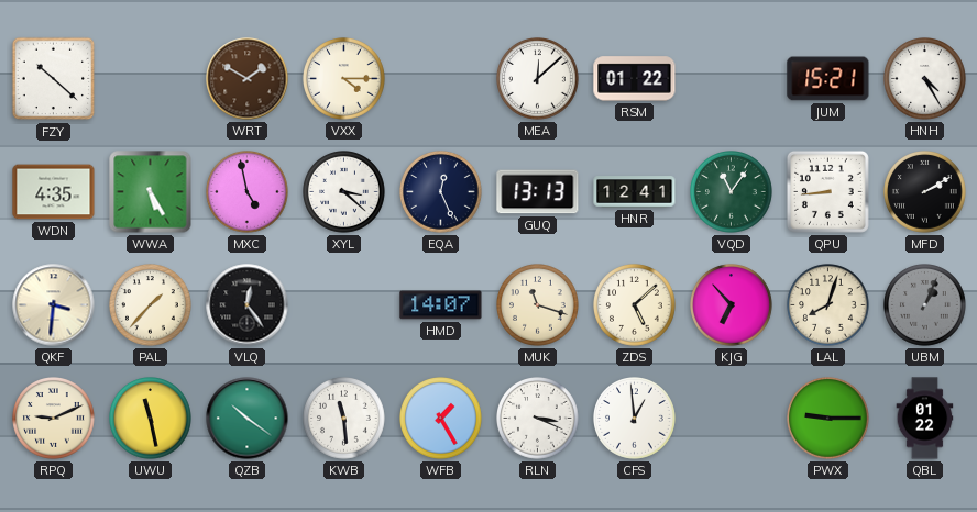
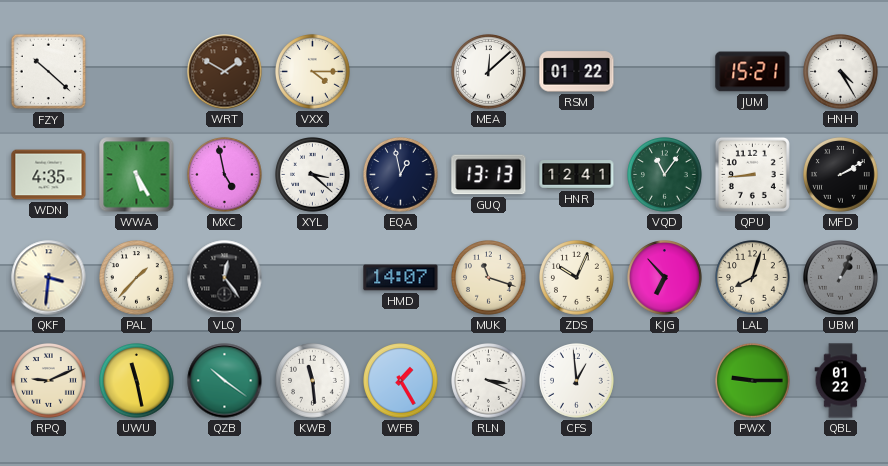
EQA: 12:26 -> 12:58 (401, 175)
ZDS: 5:08 -> 10:04 (577, 278)
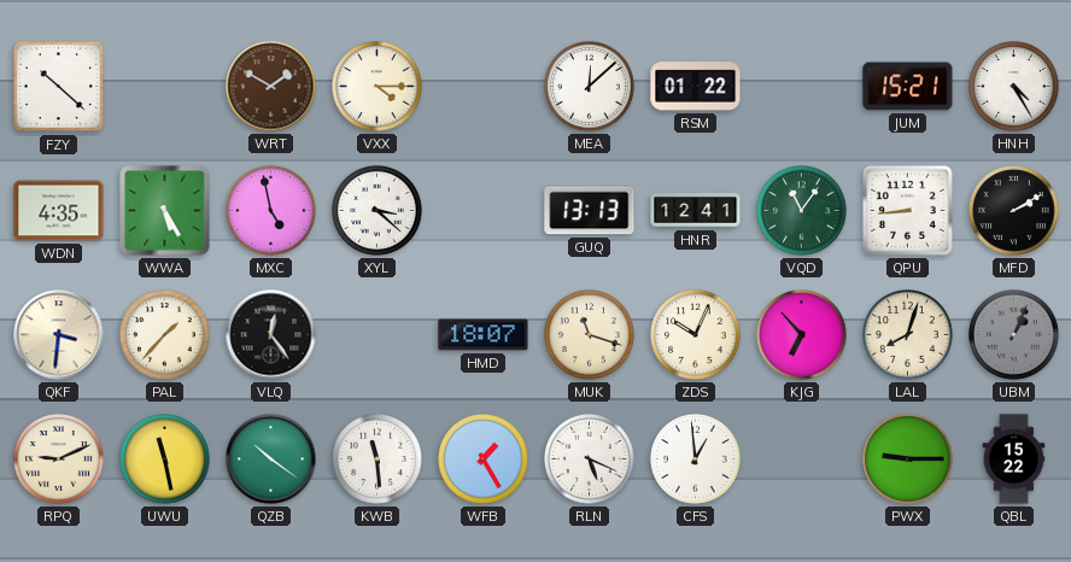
EQA: 12:58 -> none (401, 175)
HMD: 14:07 -> 18:07 (484, 335)
RLN: 3:19 -> 5:19 (590, 459)
QBL: 01:22 -> 15:22 (1014, 459)
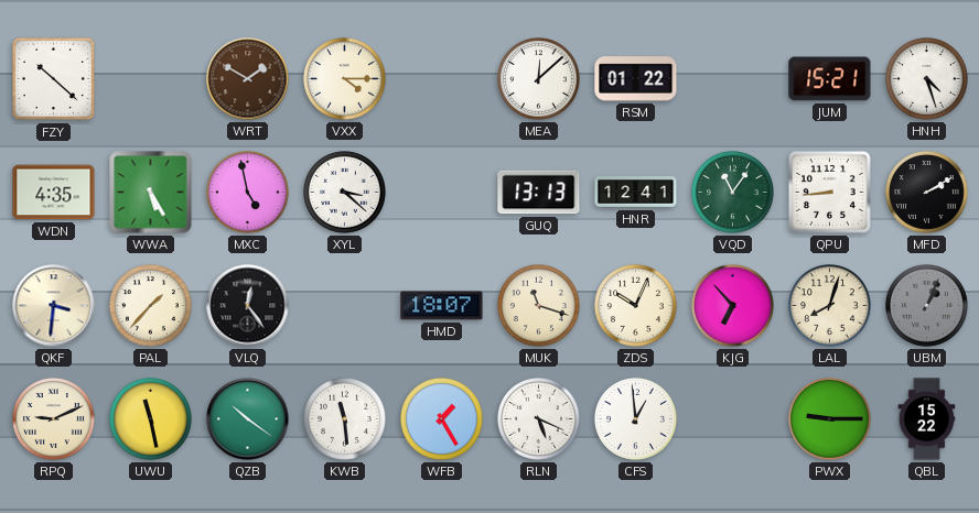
HNH: 4:25 -> 4:27 (927, 79)
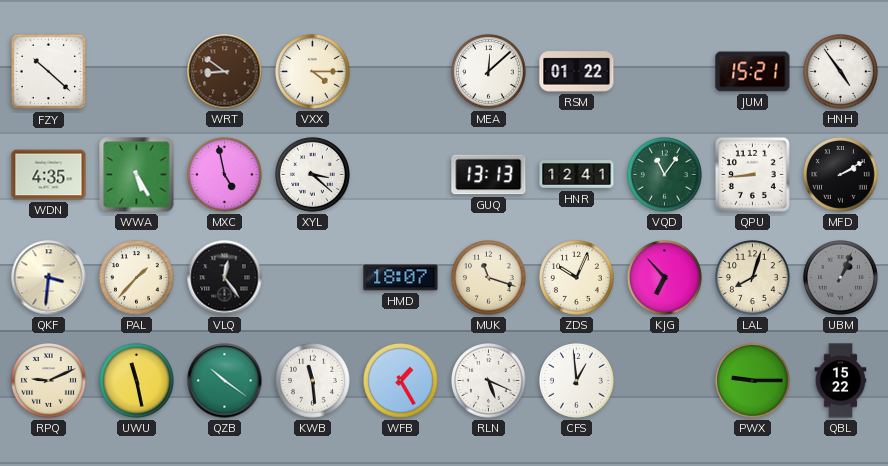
WRT: 1:50 -> 8:51 (225, 72)
HNH: 4:27 -> 4:54 (841, 72)
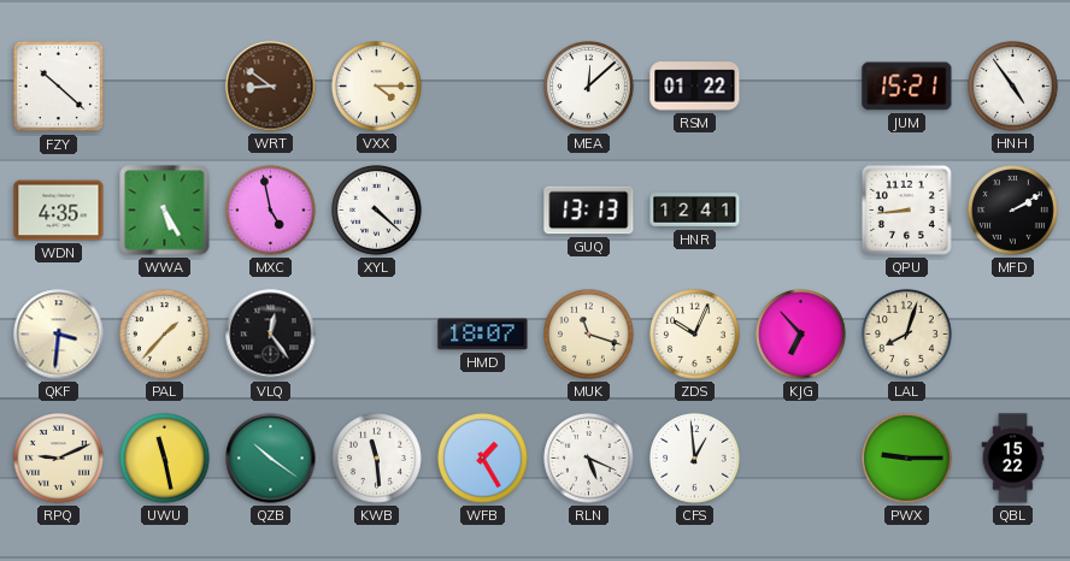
XYL: 3:22 -> 4:22 (377, 211)
VQD: 11:06 -> none (665, 175)
UBM: 1:04 -> none (841, 278)
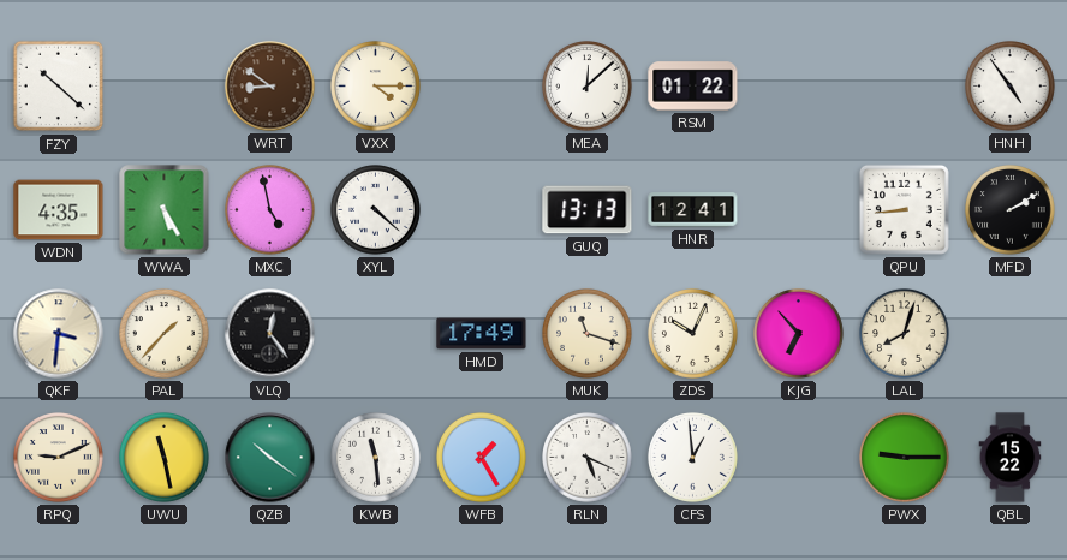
JUM: 15:21 -> none (907, 87)
HMD: 18:07 -> 17:49 (482, 334)
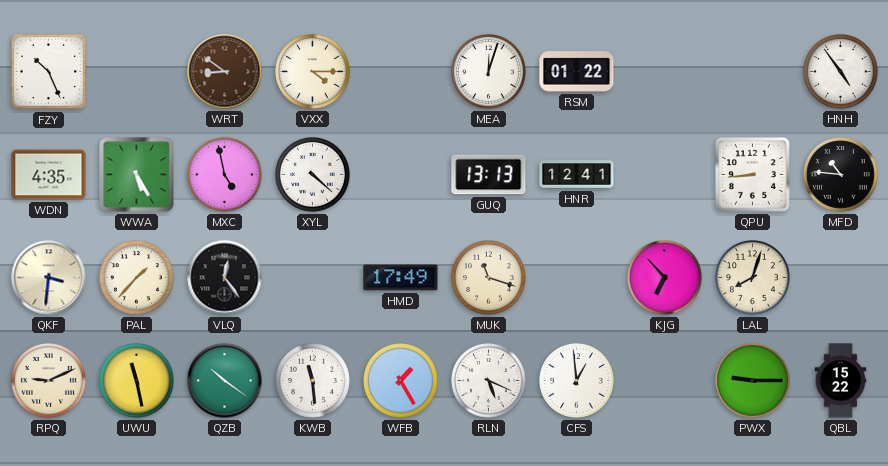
FZY: 10:22 -> 10:26 (49, 72)
MEA: 12:08 -> 12:03 (489, 72)
MFD: 2:10 -> 10:46 (841, 175)
ZDS: 10:04 -> none (693, 334)
